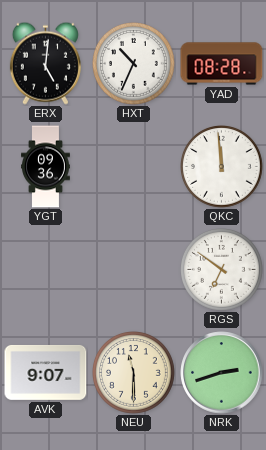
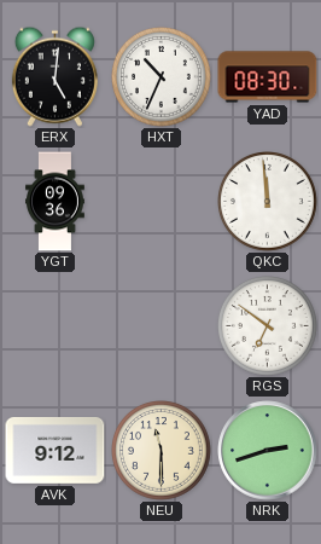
YAD: 08:28 -> 08:30 (268, 77)
AVK: 9:07 -> 9:12 (56, 450)
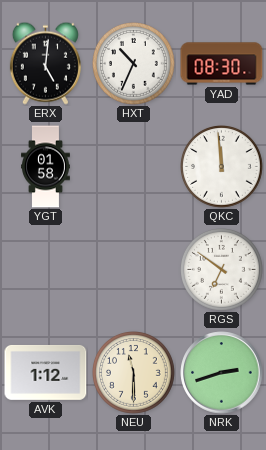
YGT: 09:36 -> 01:58 (46, 167)
AVK: 9:12 -> 1:12 (46, 372)
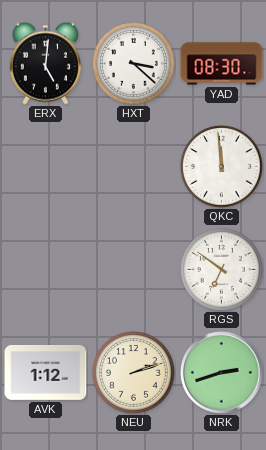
HXT: 10:34 -> 3:22 (134, 64)
YGT: 01:58 -> none (46, 167)
NEU: 11:30 -> 2:12 (134, 373)
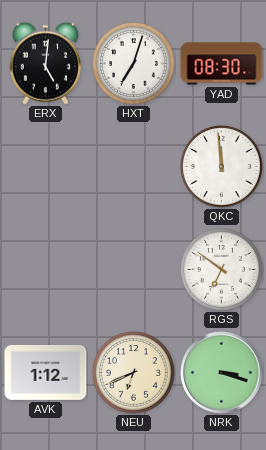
HXT: 3:22 -> 7:03 (134, 64)
NEU: 2:12 -> 6:41 (134, 373)
NRK: 2:42 -> 3:18 (222, 373)
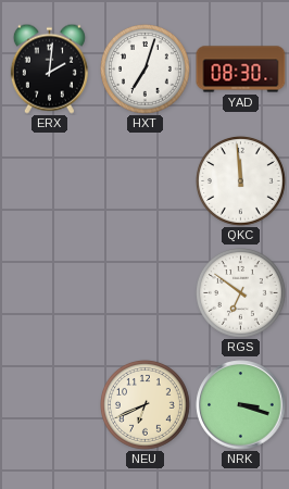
ERX: 5:01 -> 2:01 (49, 68)
AVK: 1:12 -> none (46, 372)
